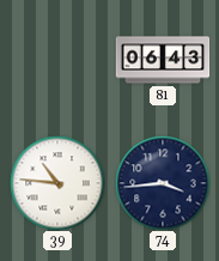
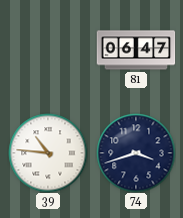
81: 06:43 -> 06:47 (136, 50)
74: 3:44 -> 3:42 (136, 153)
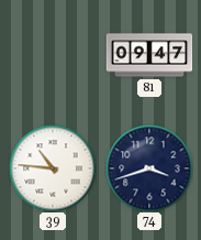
81: 06:47 -> 09:47 (149, 55)
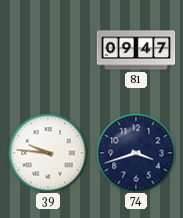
39: 10:46 -> 9:46 (48, 153)
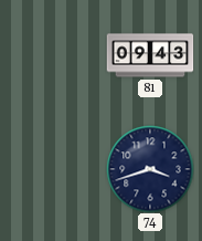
81: 09:47 -> 09:43 (150, 55)
39: 9:46 -> none (48, 153)
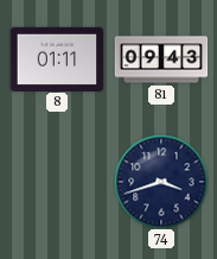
8: none -> 01:11 (57, 58)
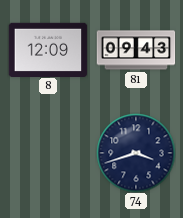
8: 01:11 -> 12:09 (48, 49)
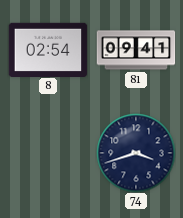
8: 12:09 -> 02:54 (48, 49)
81: 09:43 -> 09:41 (136, 50)
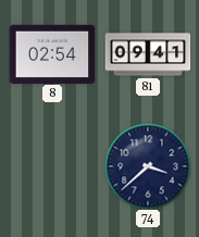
74: 3:42 -> 3:38 (148, 166)
